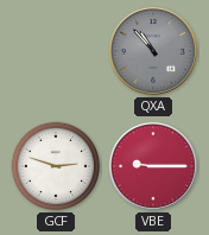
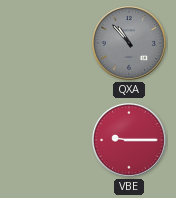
GCF: 2:48 -> none (56, 166)
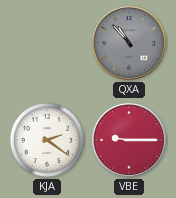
KJA: none -> 2:21 (47, 140)
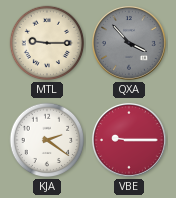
MTL: none -> 9:15 (47, 43)
QXA: 10:53 -> 3:53 (129, 43)
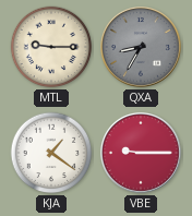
QXA: 3:53 -> 8:35 (141, 47)
KJA: 2:21 -> 1:21 (51, 153)
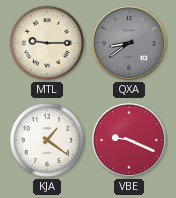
QXA: 8:35 -> 8:39 (129, 43)
VBE: 9:15 -> 9:19 (129, 140)
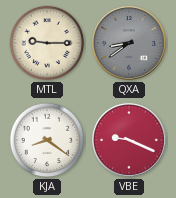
KJA: 1:21 -> 8:21 (47, 140)
